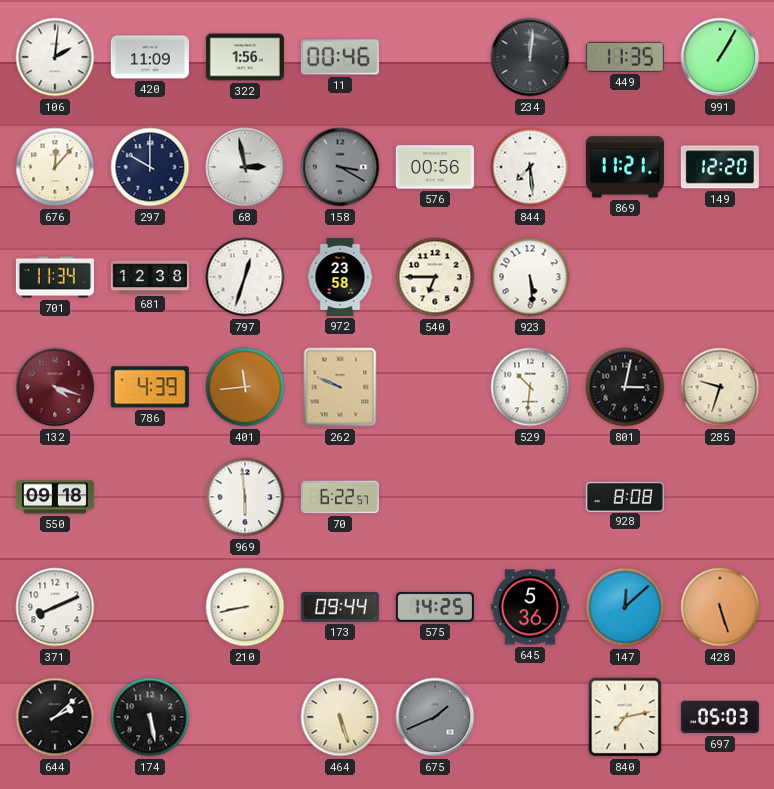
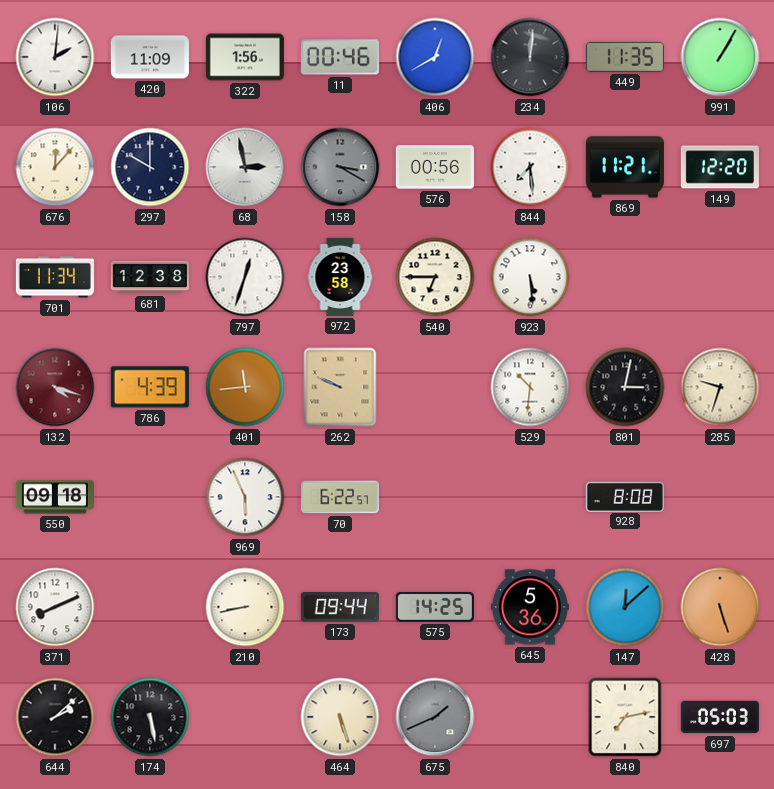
406: none -> 12:40 (435, 57)
969: 5:59 -> 5:56 (245, 497)
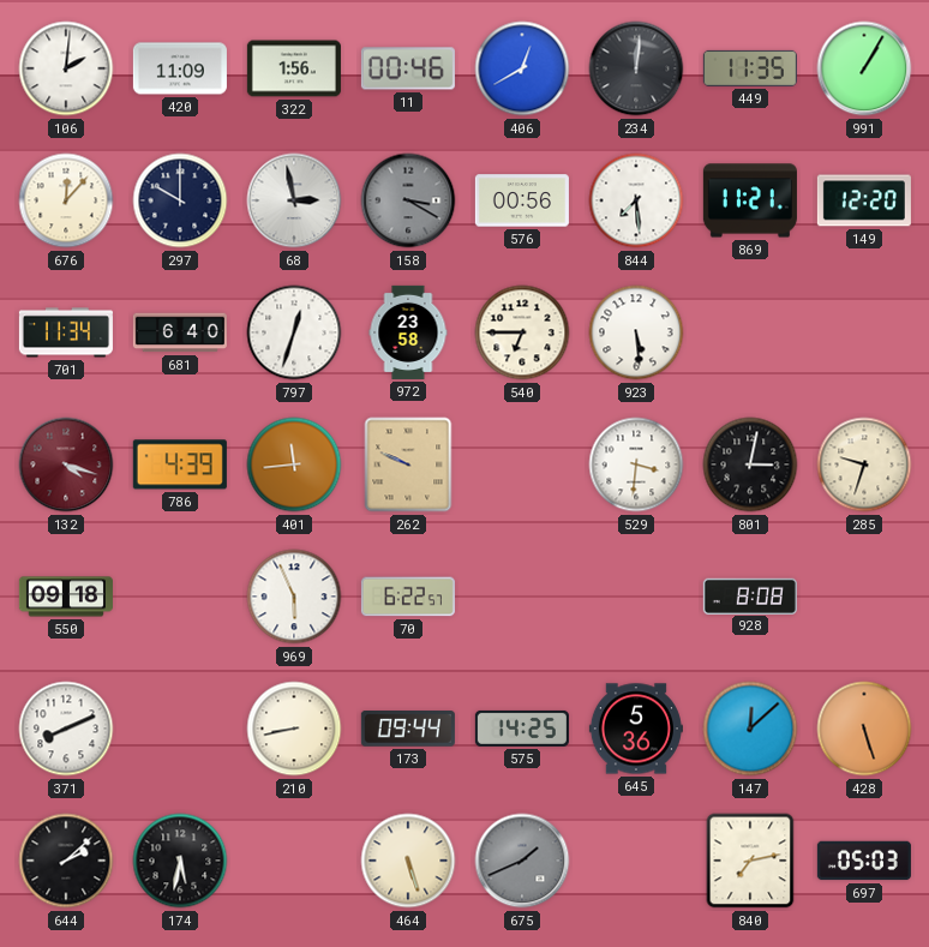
681: 12:38 -> 6:40 (180, 332)
529: 10:31 -> 3:31 (636, 464)
174: 5:28 -> 5:32 (180, 861)
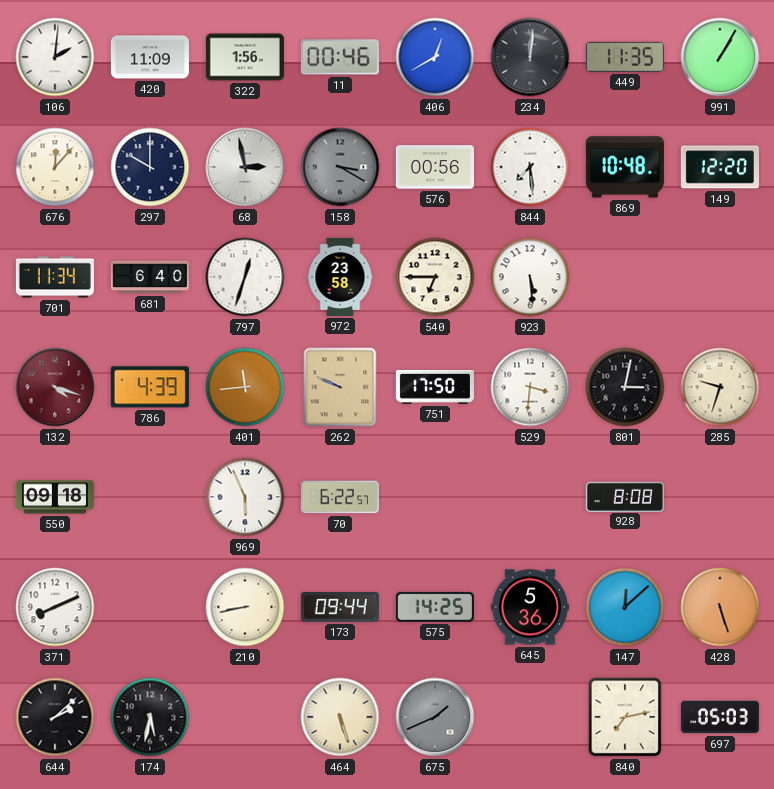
869: 11:21 -> 10:48 (625, 167)
751: none -> 17:50 (435, 387)
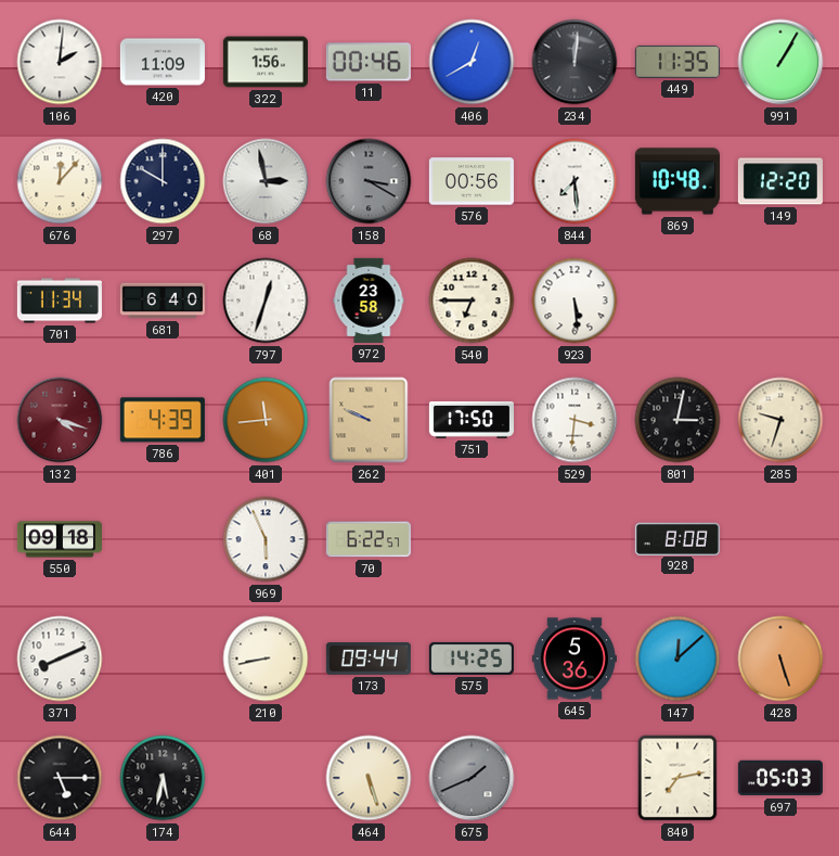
644: 2:08 -> 5:15 (60, 778)
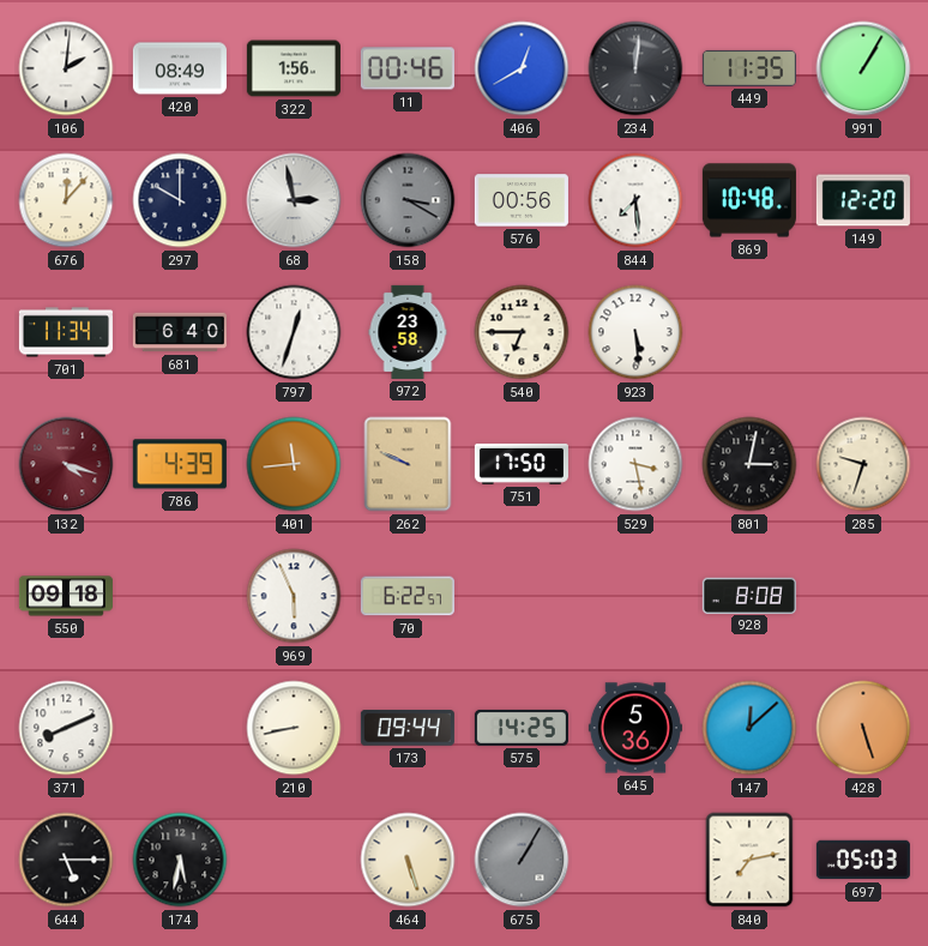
420: 11:09 -> 08:49 (180, 68)
529: 3:31 -> 3:28 (635, 464)
675: 1:41 -> 1:05 (522, 860)
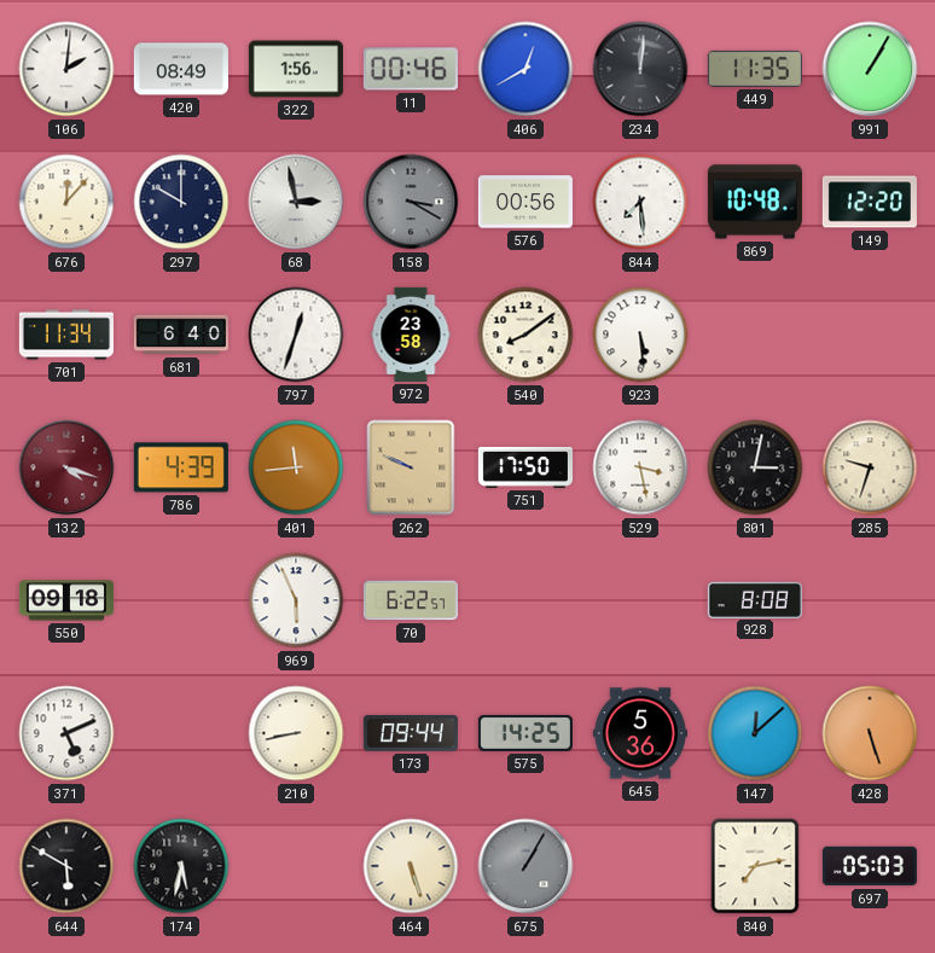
540: 6:45 -> 8:09 (525, 335)
371: 8:11 -> 5:11 (66, 733)
644: 5:15 -> 5:50 (66, 866)
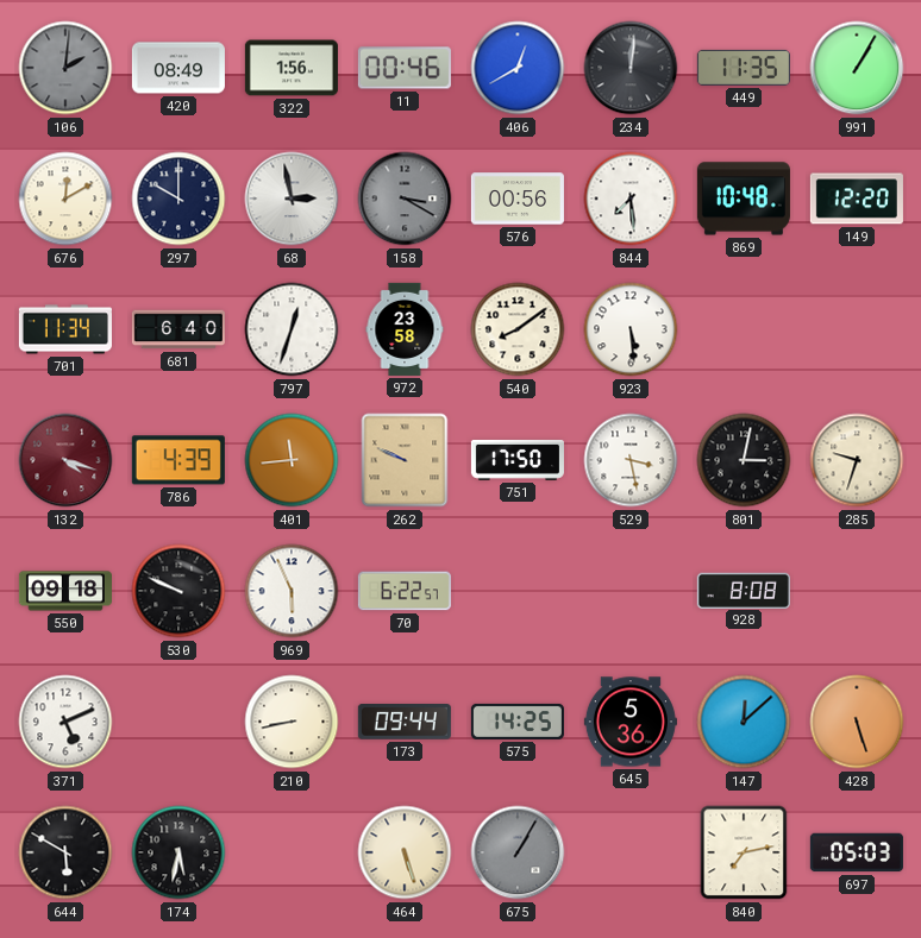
106 dial: white -> grey (65, 68)
676: 12:07 -> 12:10 (65, 199)
530: none -> 9:49 (178, 591)
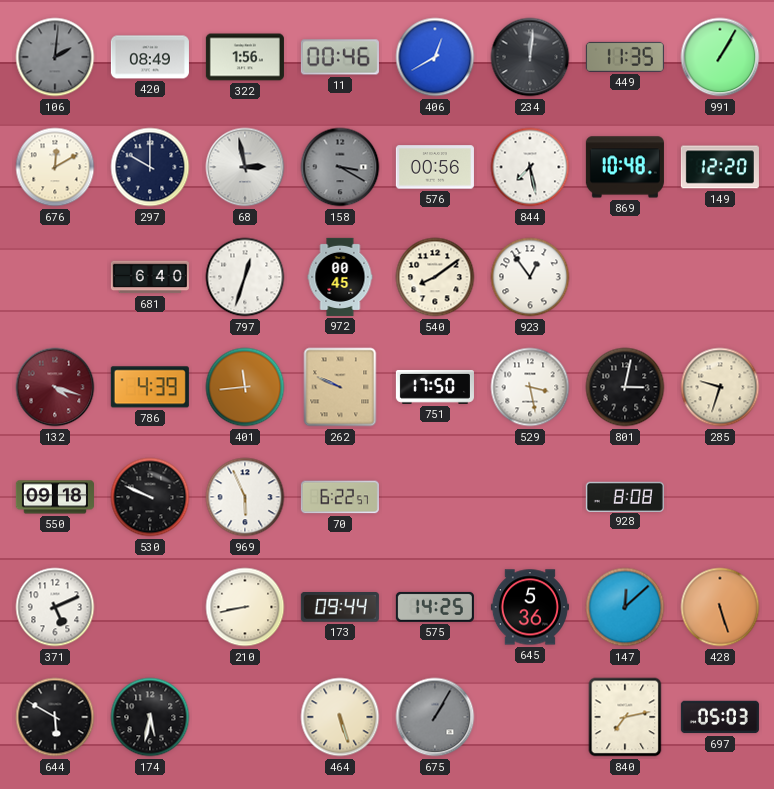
844: 7:29 -> 7:28 (530, 167)
701: 11:34 -> none (65, 329)
972: 23:58 -> 00:45 (340, 277)
923: 5:29 -> 12:54 (530, 277)
